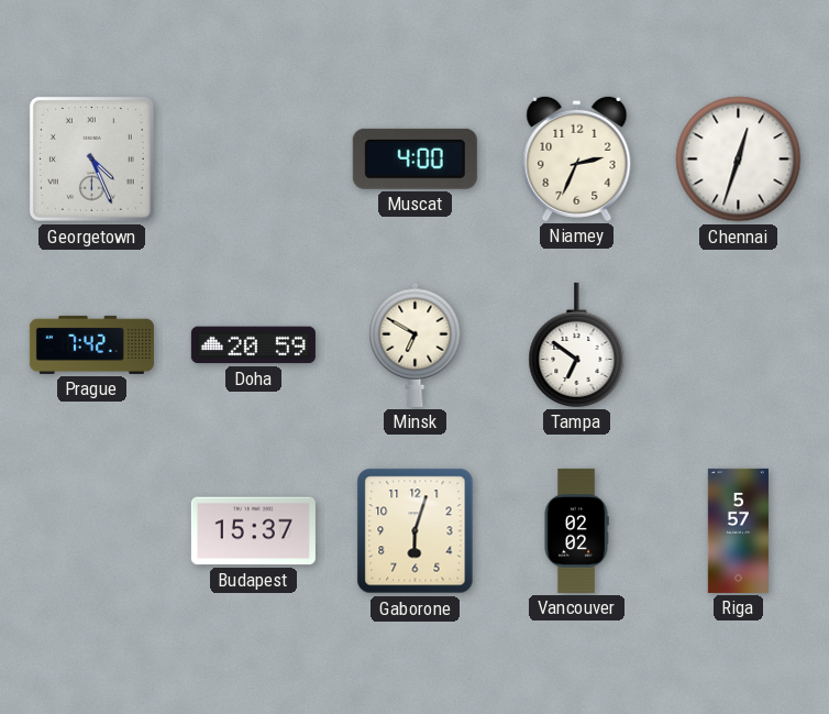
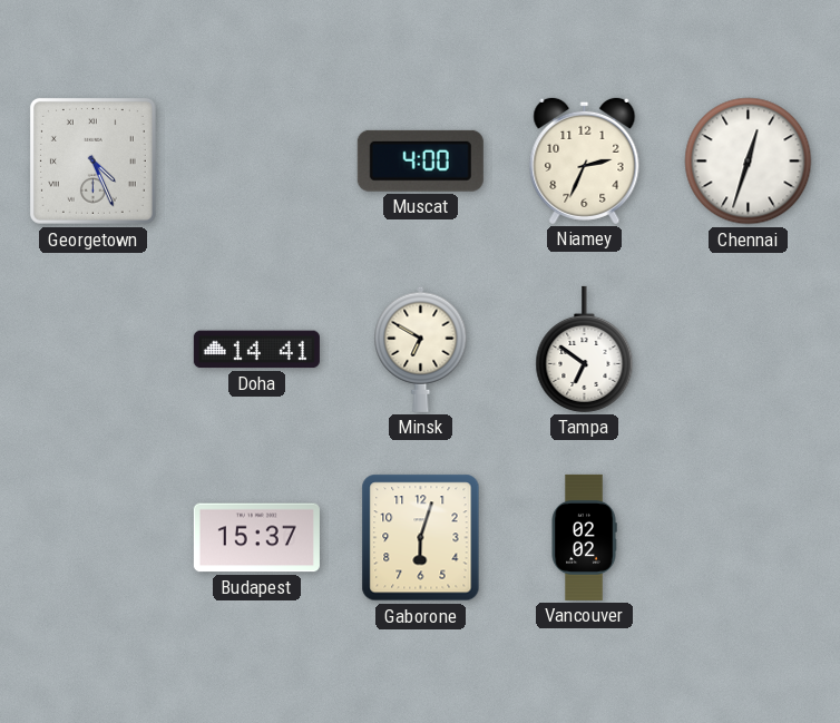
Prague: 7:42 -> none (91, 344)
Doha: 20:59 -> 14:41 (256, 350)
Riga: 5:57 -> none (738, 530)
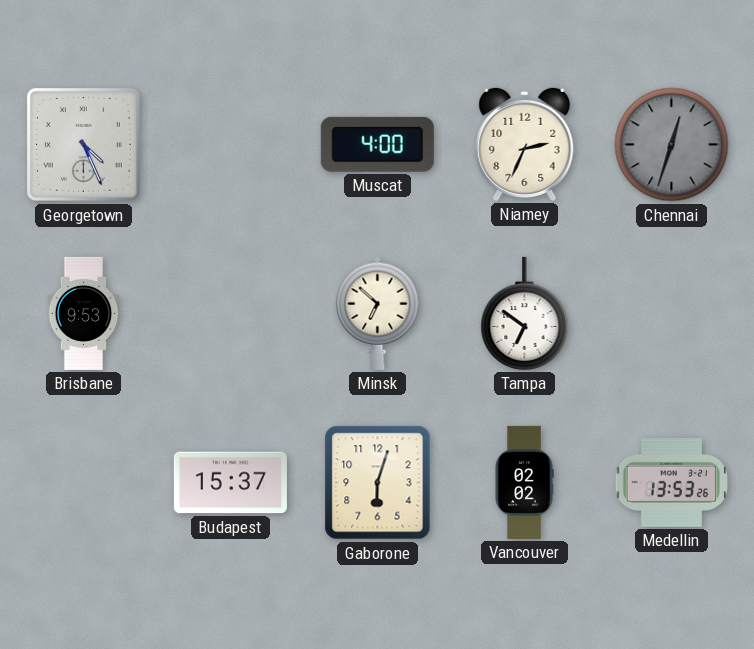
Chennai dial: white -> grey (672, 145)
Brisbane: none -> 9:53 (84, 313)
Doha: 14:41 -> none (256, 350)
Minsk: 6:50 -> 6:52 (378, 313)
Medellin: none -> 13:53 (671, 483)
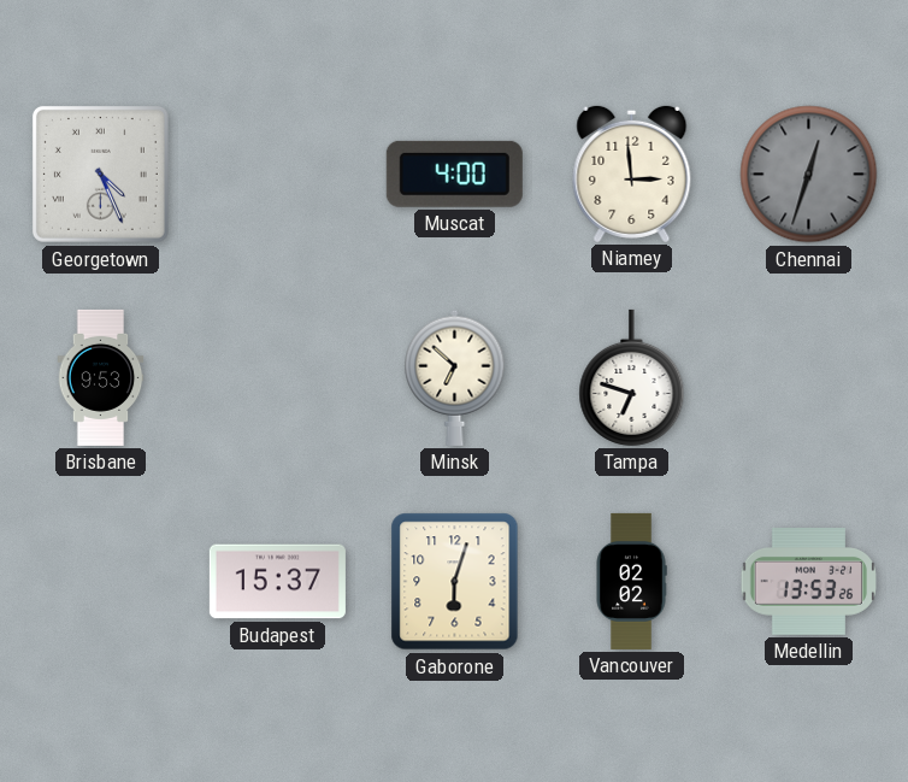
Niamey: 2:34 -> 2:59 (632, 174)
Tampa: 6:51 -> 6:48 (632, 377)
